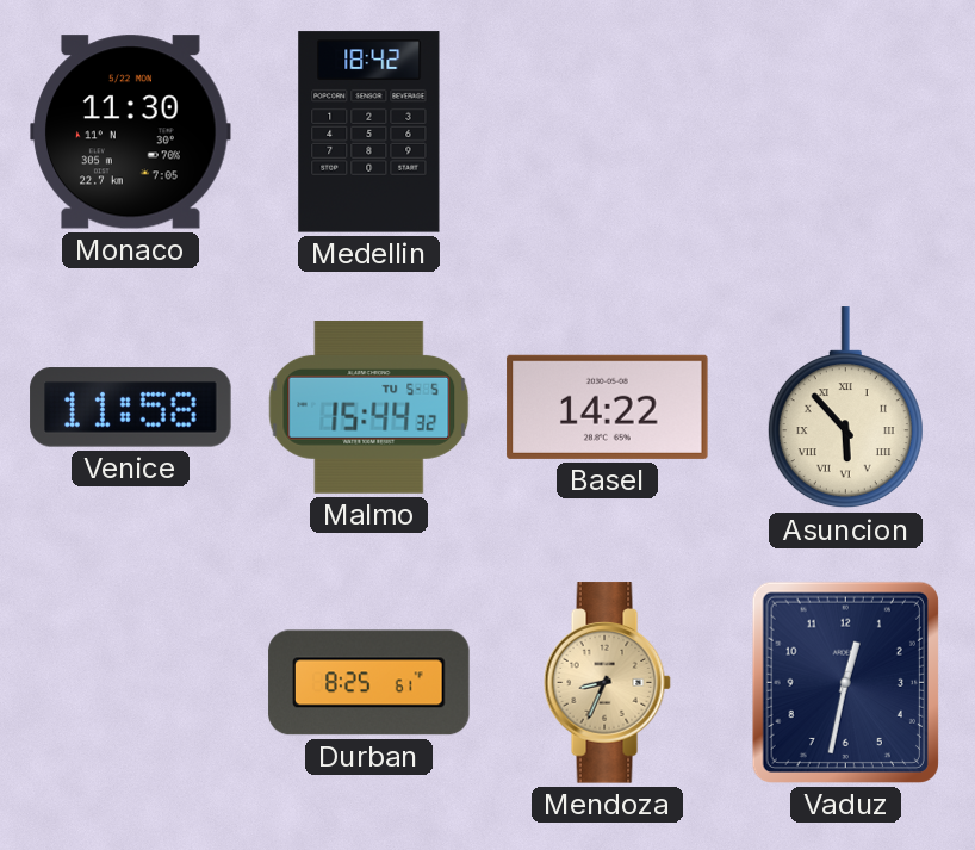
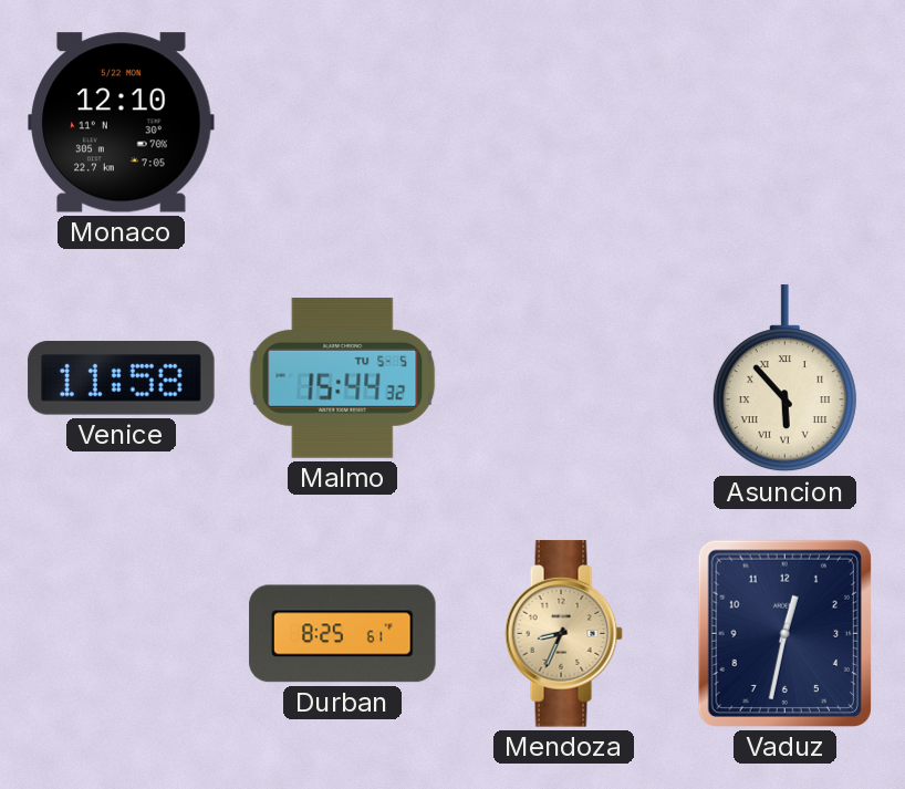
Monaco: 11:30 -> 12:10 (122, 123)
Medellin: 18:42 -> none (369, 132)
Basel: 14:22 -> none (608, 407)
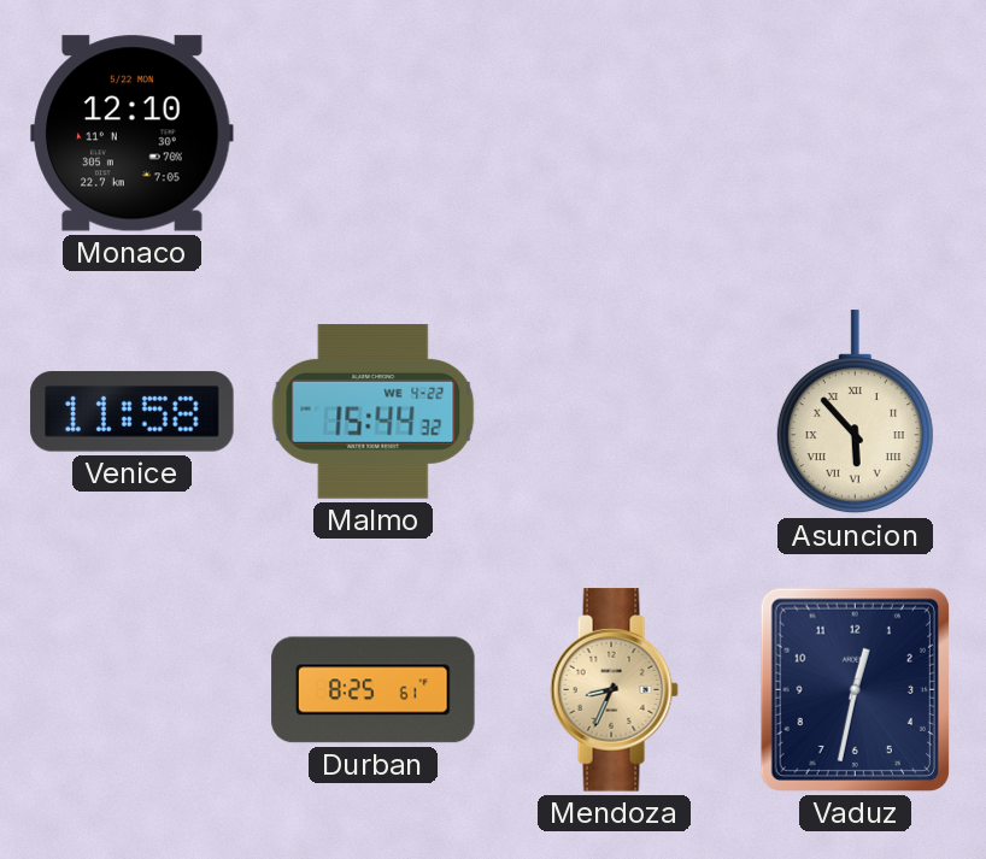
Malmo date: TU 5-5 -> WE 4-22 (374, 412)
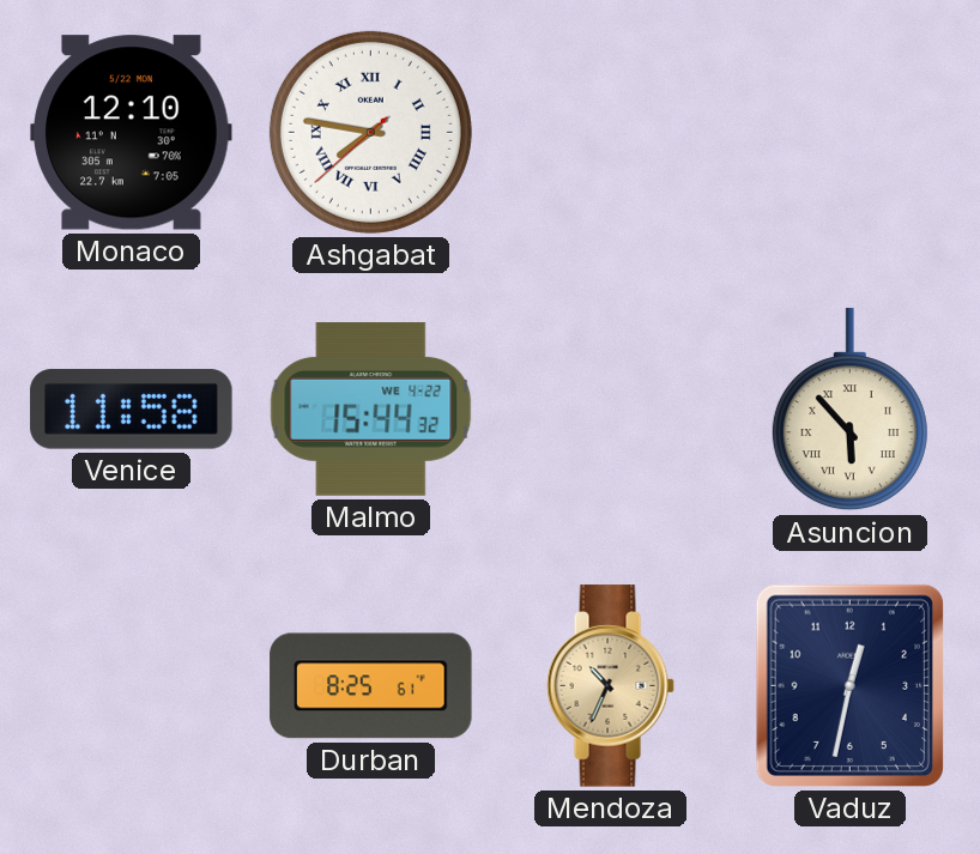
Ashgabat: none -> 7:46 (370, 132)
Mendoza: 8:34 -> 10:34 (610, 686)
